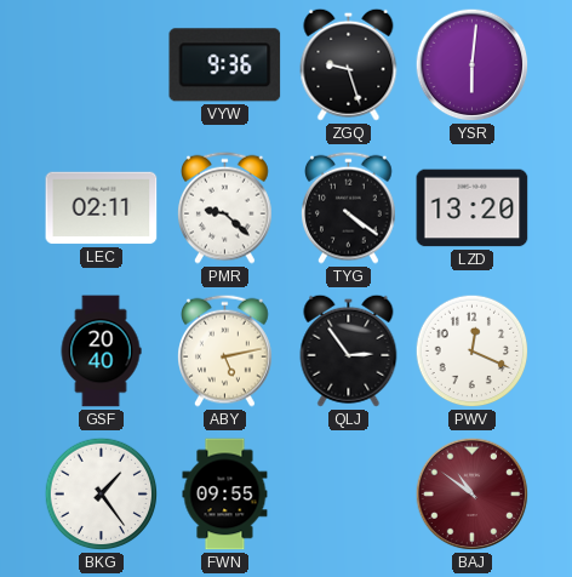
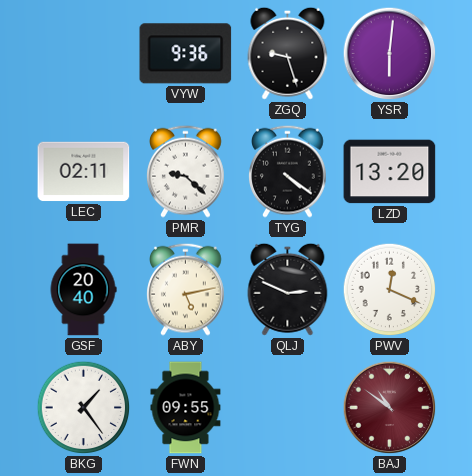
QLJ: 2:54 -> 2:49 (288, 289)
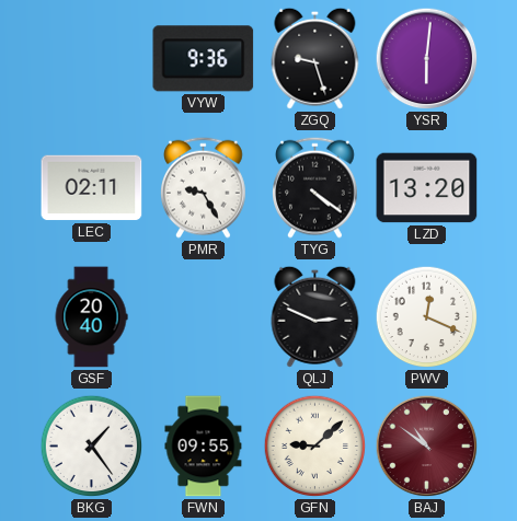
PMR: 9:22 -> 9:25 (204, 187)
ABY: 5:13 -> none (186, 289)
GFN: none -> 9:08 (315, 447)
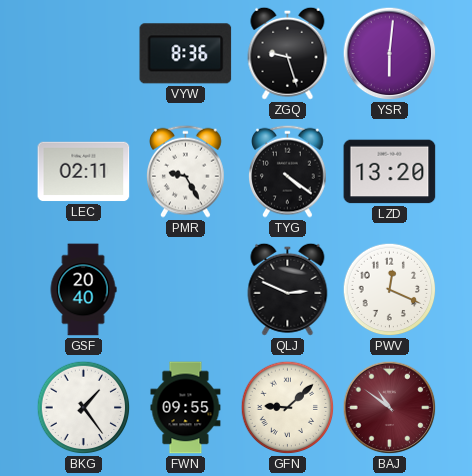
VYW: 9:36 -> 8:36 (186, 54)
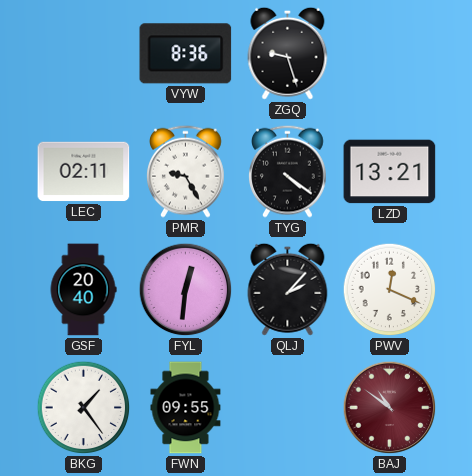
YSR: 6:01 -> none (390, 54)
LZD: 13:20 -> 13:21 (390, 172)
FYL: none -> 12:31 (186, 290)
QLJ: 2:49 -> 2:07 (288, 289)
GFN: 9:08 -> none (288, 408)
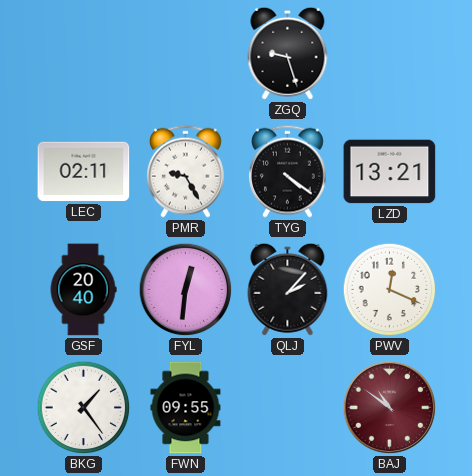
VYW: 8:36 -> none (186, 54)
